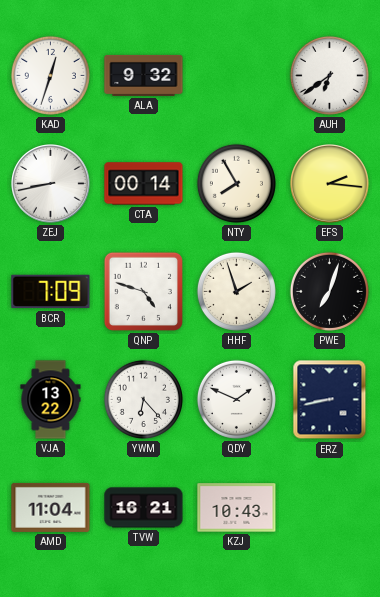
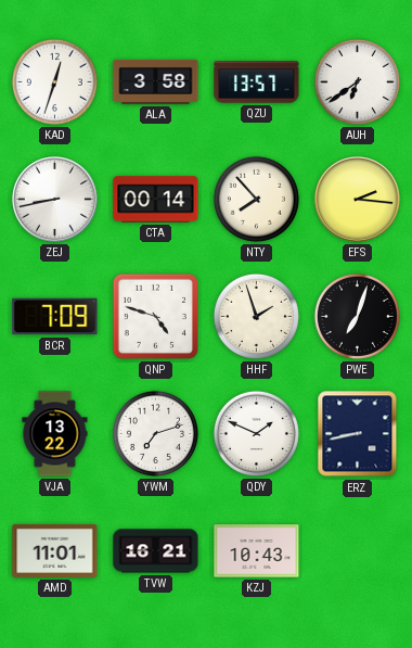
ALA: 9:32 -> 3:58 (156, 81)
QZU: none -> 13:57 (257, 82)
NTY: 7:55 -> 7:53 (256, 199)
YWM: 6:23 -> 7:12 (155, 433)
AMD: 11:04 -> 11:01 (55, 550)
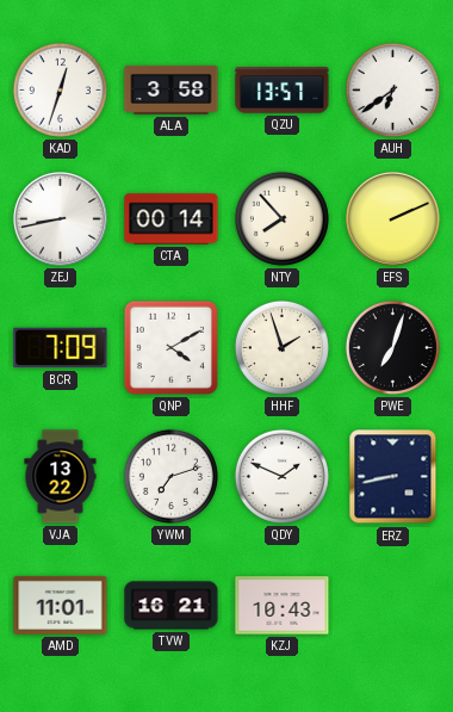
EFS: 2:16 -> 2:11 (393, 219)
QNP: 4:48 -> 4:10 (170, 347)
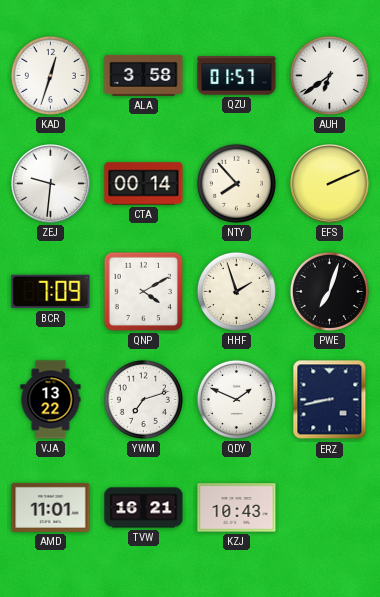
QZU: 13:57 -> 01:57 (237, 76)
ZEJ: 8:43 -> 9:31 (51, 184)
